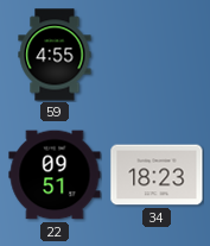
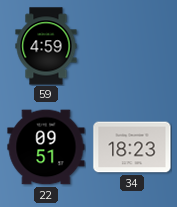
59: 4:55 -> 4:59 (46, 46)
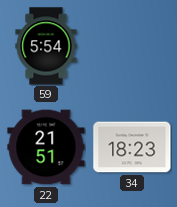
59: 4:59 -> 5:54 (46, 46)
22: 09:51 -> 21:51 (46, 147)
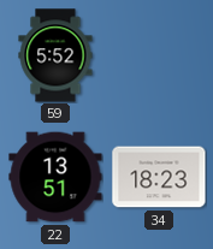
59: 5:54 -> 5:52 (55, 55)
22: 21:51 -> 13:51 (55, 177)
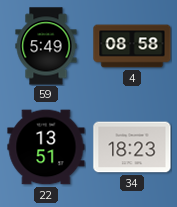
59: 5:52 -> 5:49 (46, 46)
4: none -> 08:58 (132, 46)
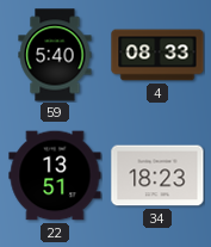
59: 5:49 -> 5:40 (55, 55)
4: 08:58 -> 08:33 (157, 55)
